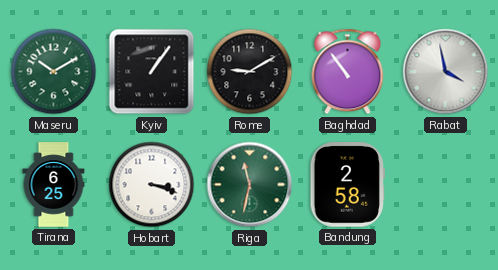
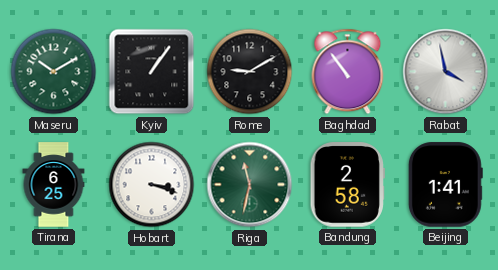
Beijing: none -> 1:41 (445, 185)
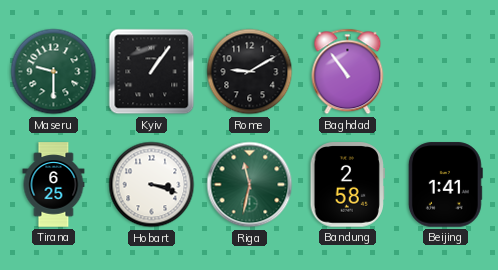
Maseru: 10:10 -> 9:30 (54, 72)
Rabat: 3:58 -> none (446, 72)
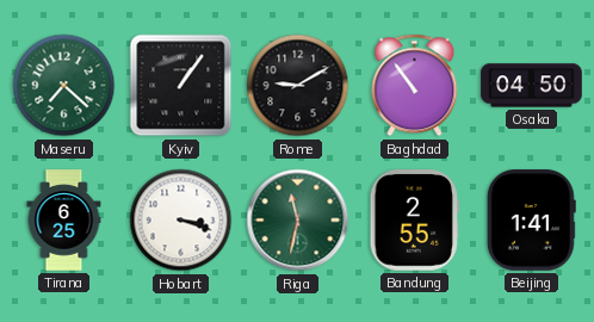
Maseru: 9:30 -> 7:22 (64, 86)
Osaka: none -> 04:50 (532, 86)
Bandung: 2:58 -> 2:55 (414, 221)
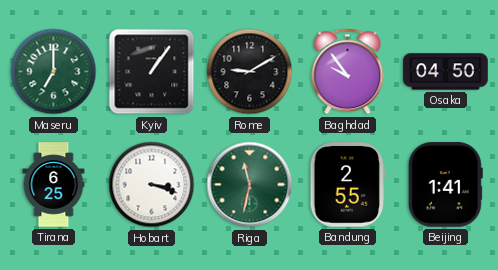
Maseru: 7:22 -> 7:00 (54, 72)
Baghdad: 10:54 -> 9:54 (348, 72)
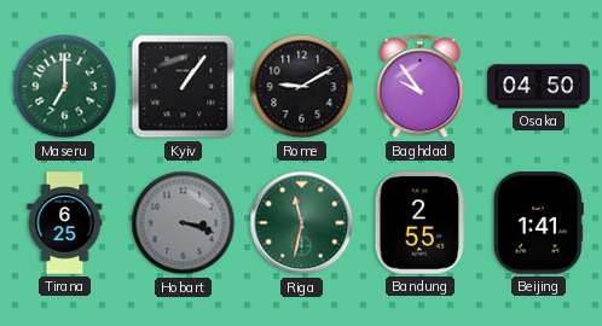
Hobart dial: white -> grey (184, 223)
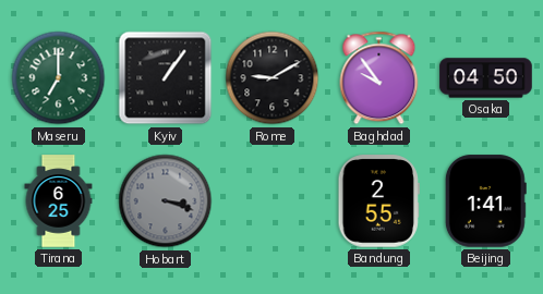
Riga: 11:32 -> none (302, 223)
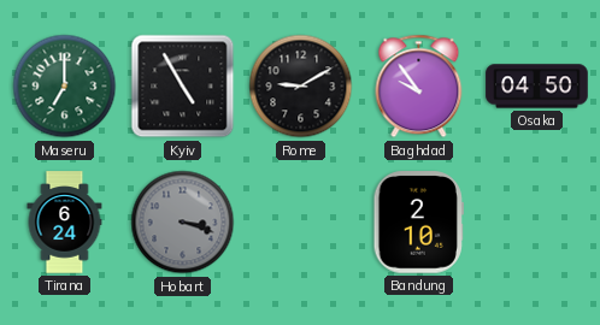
Kyiv: 1:06 -> 4:55 (183, 87)
Tirana: 6:25 -> 6:24 (65, 223)
Bandung: 2:55 -> 2:10 (418, 223)
Beijing: 1:41 -> none (485, 201)
